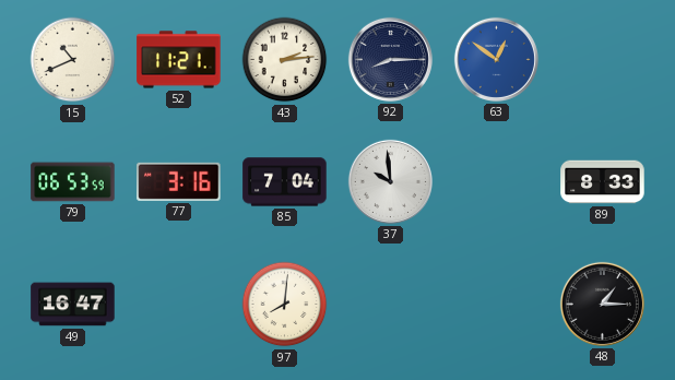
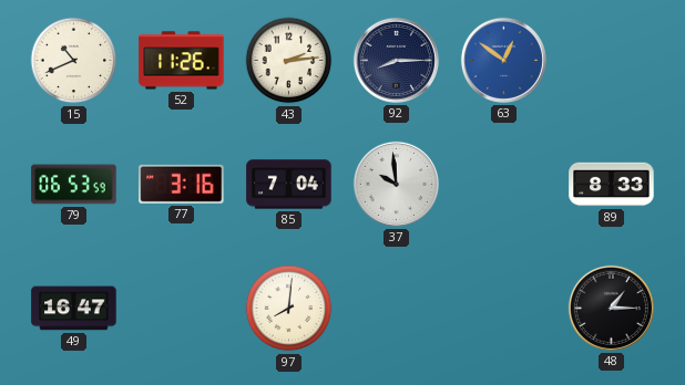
52: 11:21 -> 11:26 (182, 61)
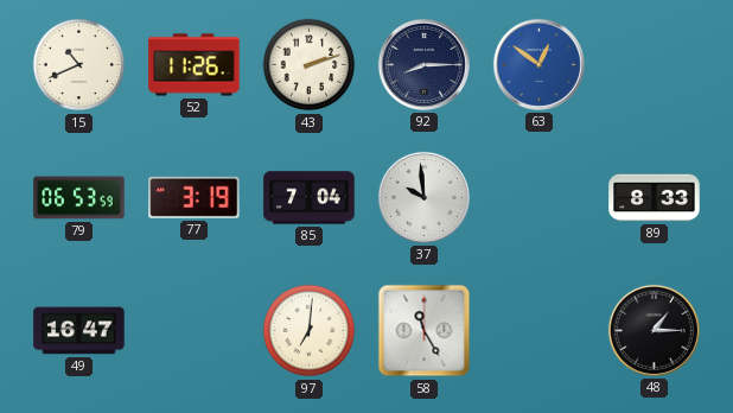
43: 2:14 -> 2:12 (310, 65)
77: 3:16 -> 3:19 (195, 197)
97: 8:01 -> 7:01 (310, 331)
58: none -> 11:25 (425, 331)
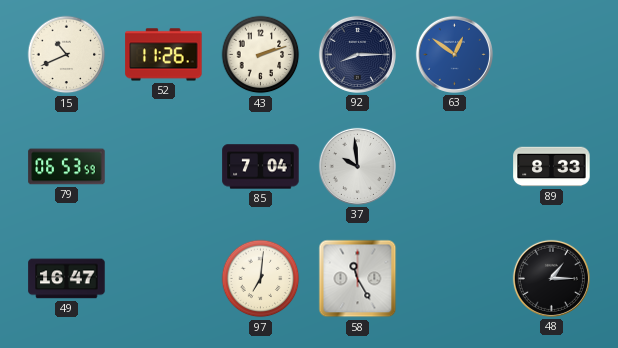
77: 3:19 -> none (195, 197)
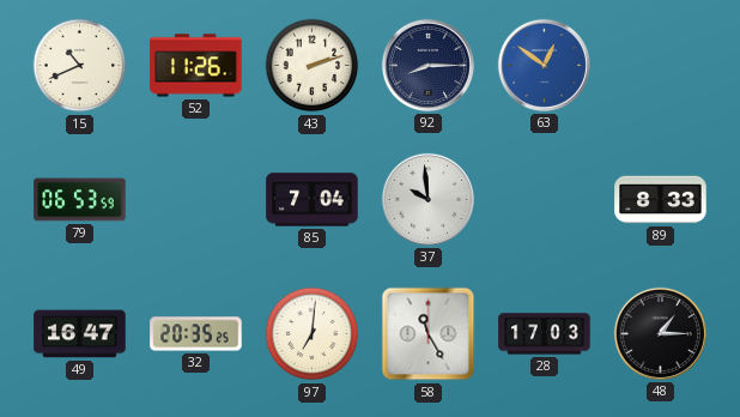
32: none -> 20:35 (196, 334)
28: none -> 17:03 (545, 334)
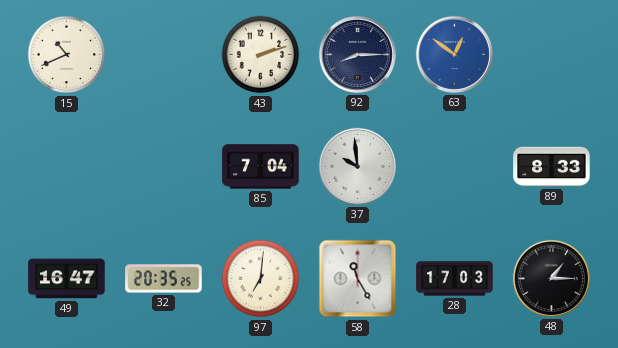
52: 11:26 -> none (196, 66)
79: 06:53 -> none (80, 200)
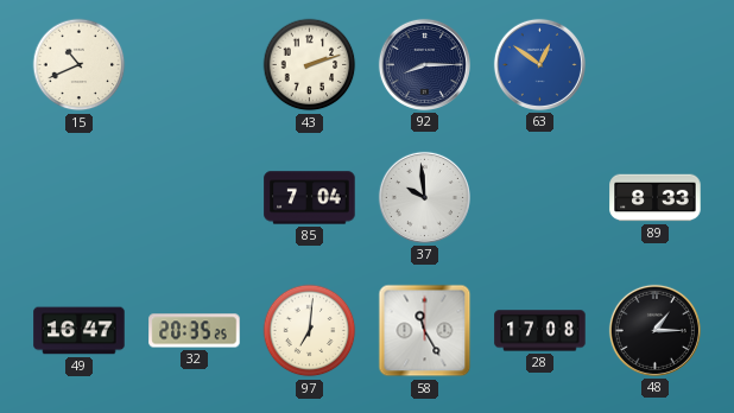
28: 17:03 -> 17:08 (540, 331)
